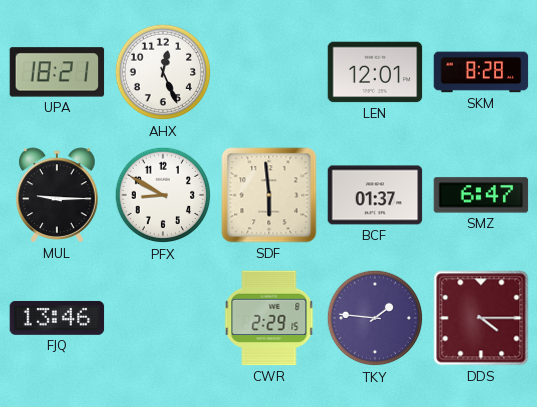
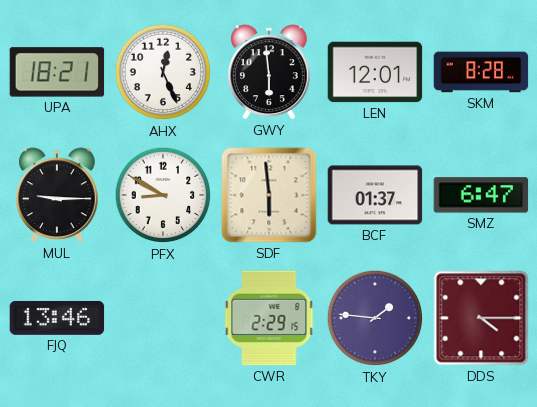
GWY: none -> 5:59 (270, 72)
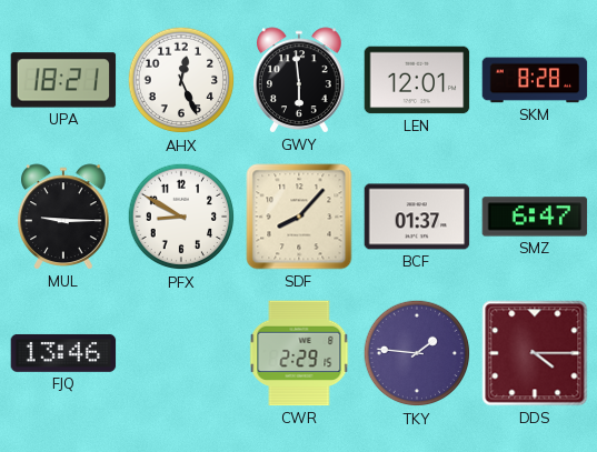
SDF: 5:59 -> 8:07 (299, 217)
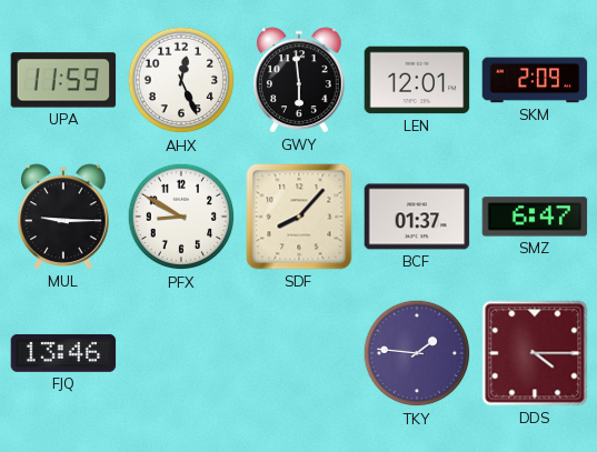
UPA: 18:21 -> 11:59 (63, 80)
SKM: 8:28 -> 2:09 (535, 80)
CWR: 2:29 -> none (299, 353)
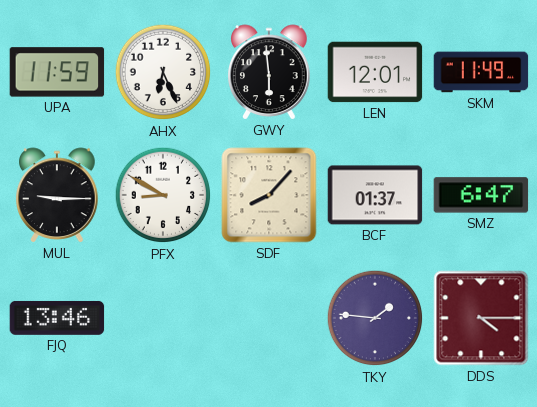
AHX: 12:26 -> 6:26 (163, 72)
SKM: 2:09 -> 11:49 (481, 72)
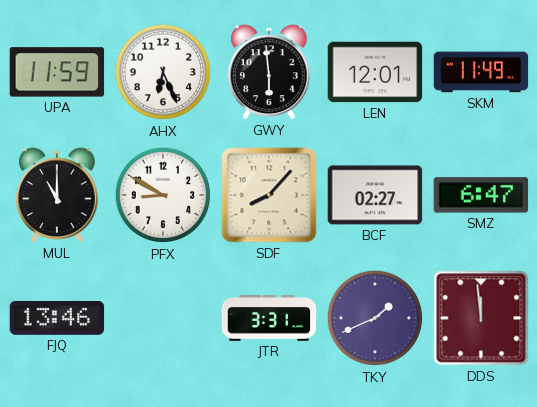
MUL: 9:15 -> 11:00 (58, 195)
BCF: 01:37 -> 02:27 (375, 195)
JTR: none -> 3:31 (269, 319)
TKY: 1:46 -> 1:41 (375, 318)
DDS: 4:15 -> 11:59 (481, 318)
